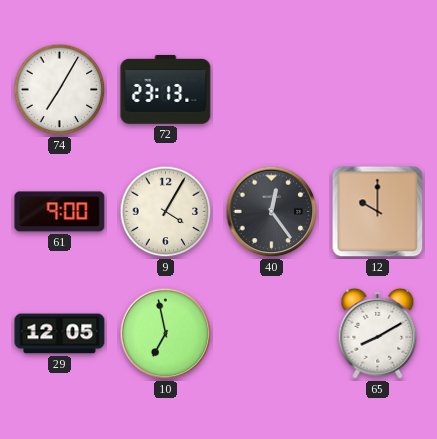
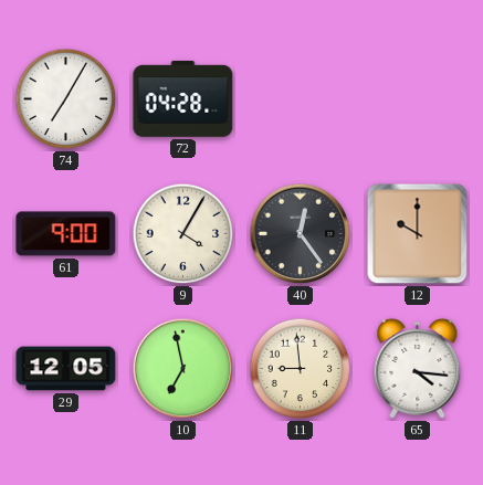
72: 23:13 -> 04:28 (183, 98)
11: none -> 8:59 (301, 369)
65: 8:10 -> 4:16 (418, 368)
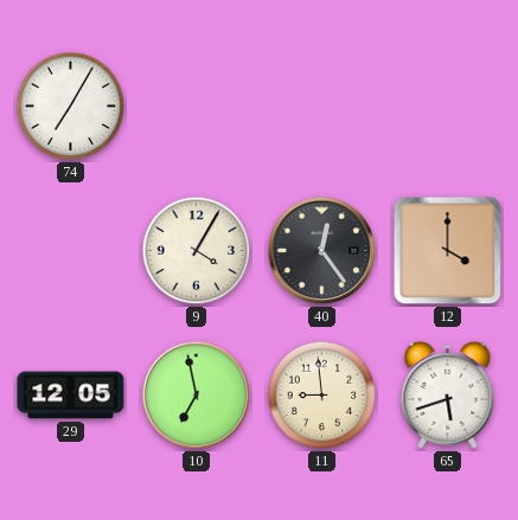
72: 04:28 -> none (183, 98)
61: 9:00 -> none (66, 234)
12: 10:00 -> 4:00 (448, 251)
65: 4:16 -> 5:42 (448, 394)
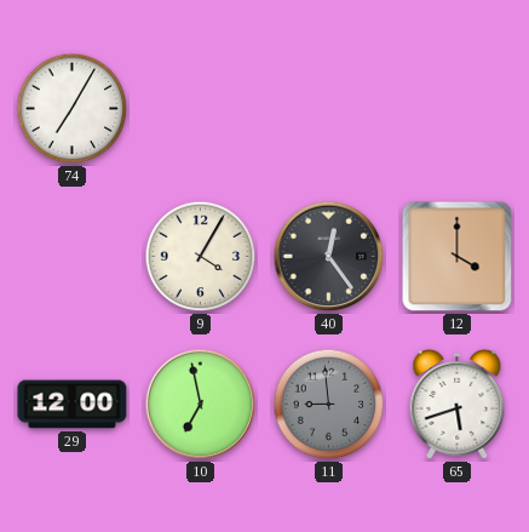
29: 12:05 -> 12:00 (73, 405)
11 dial: cream -> grey (329, 405)
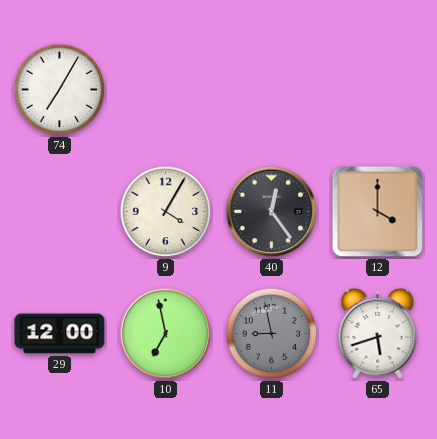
11: 8:59 -> 8:58 (272, 334)
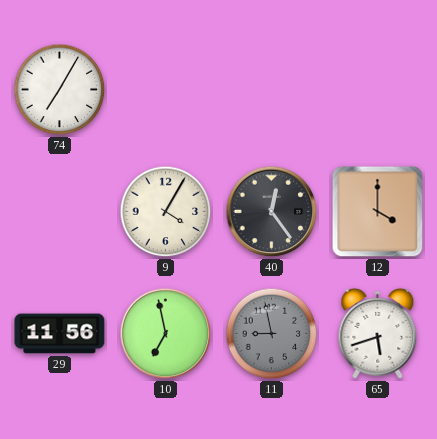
29: 12:00 -> 11:56 (60, 334)
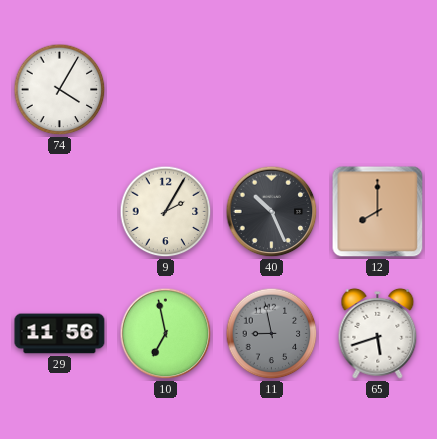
74: 7:05 -> 4:05 (60, 90)
9: 4:05 -> 2:05 (166, 212)
40: 12:24 -> 10:26 (272, 212)
12: 4:00 -> 8:00 (378, 212)
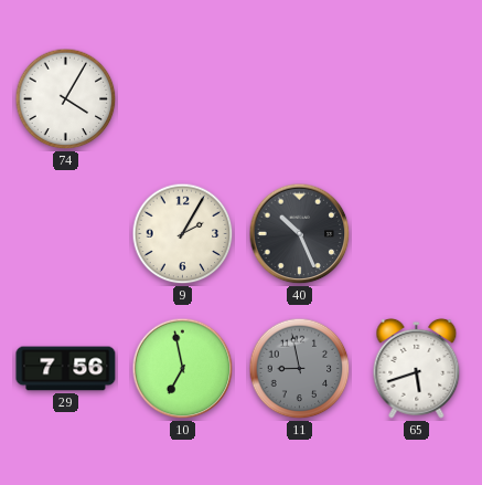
12: 8:00 -> none (378, 212)
29: 11:56 -> 7:56 (66, 369)
